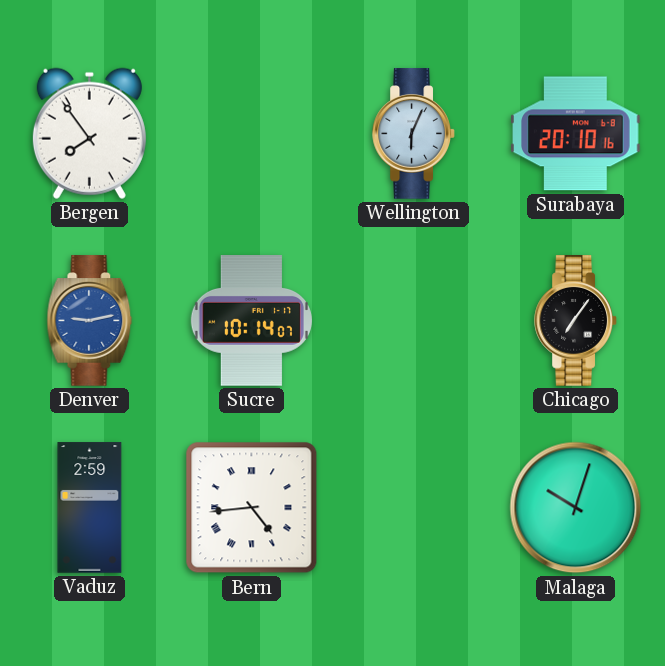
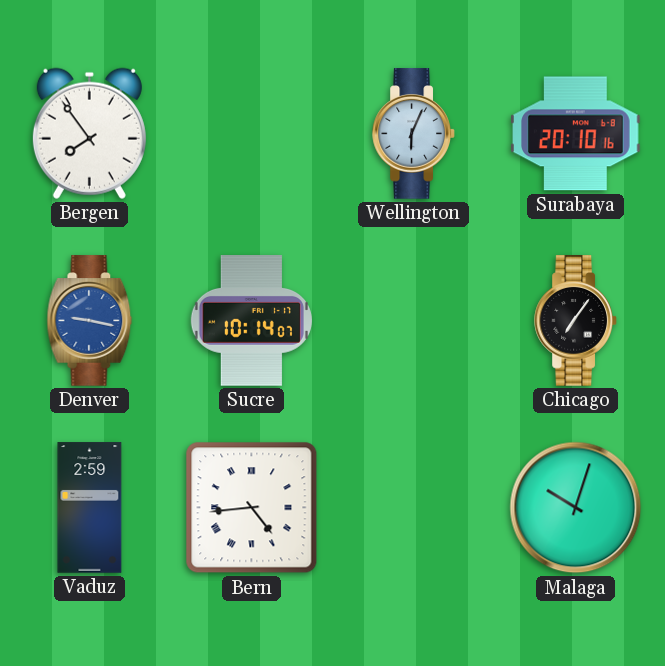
Denver: 9:13 -> 9:17 (90, 321)
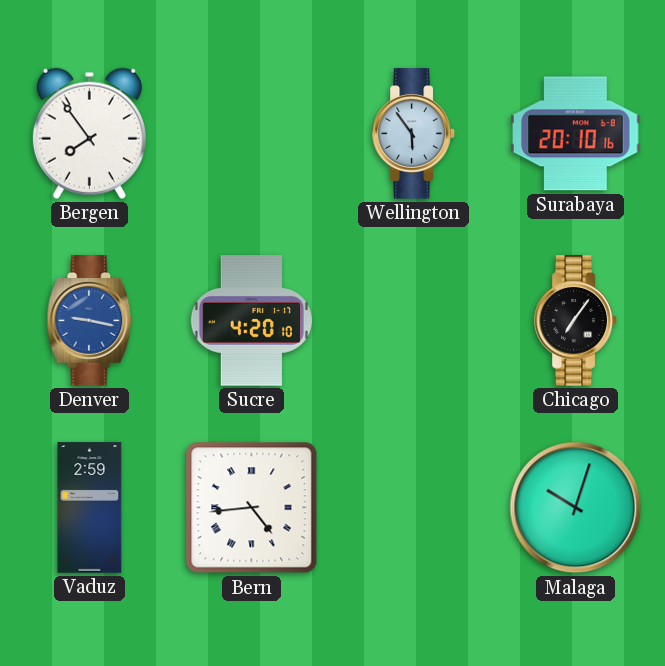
Wellington: 6:04 -> 5:54 (414, 134)
Sucre: 10:14 -> 4:20 (251, 321)
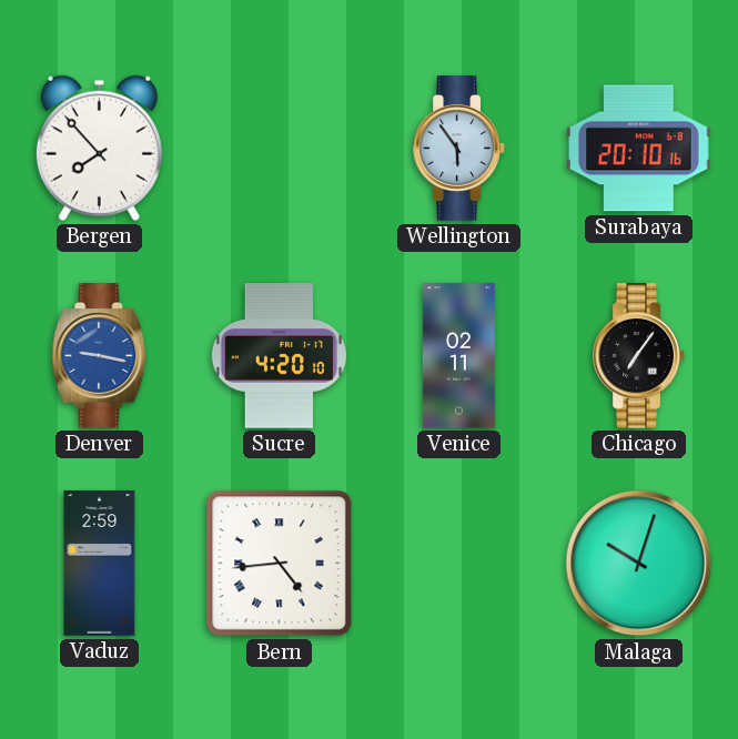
Bergen: 7:54 -> 7:53 (99, 148)
Venice: none -> 02:11 (458, 356)
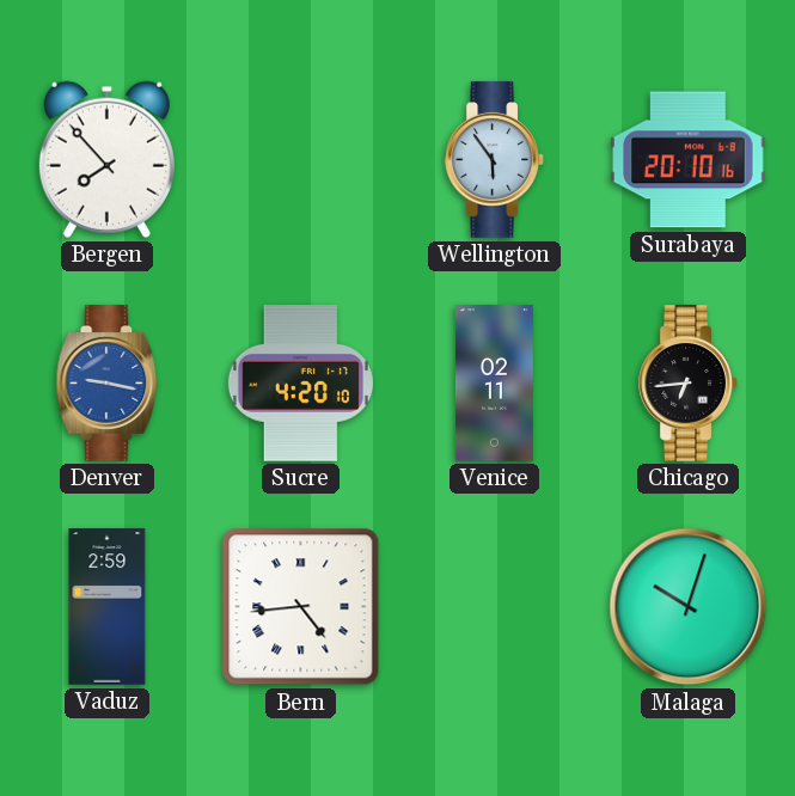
Chicago: 7:06 -> 6:44 (689, 384)
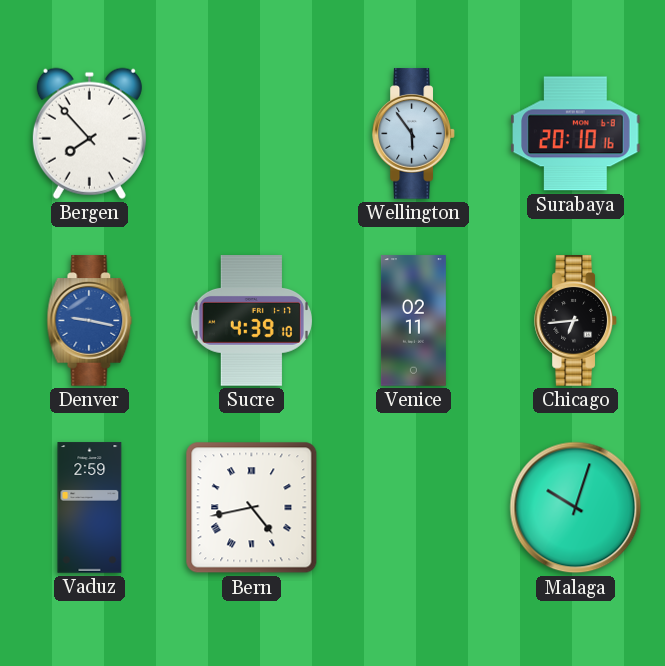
Sucre: 4:20 -> 4:39 (251, 321)
Bern: 4:44 -> 4:43 (252, 508)
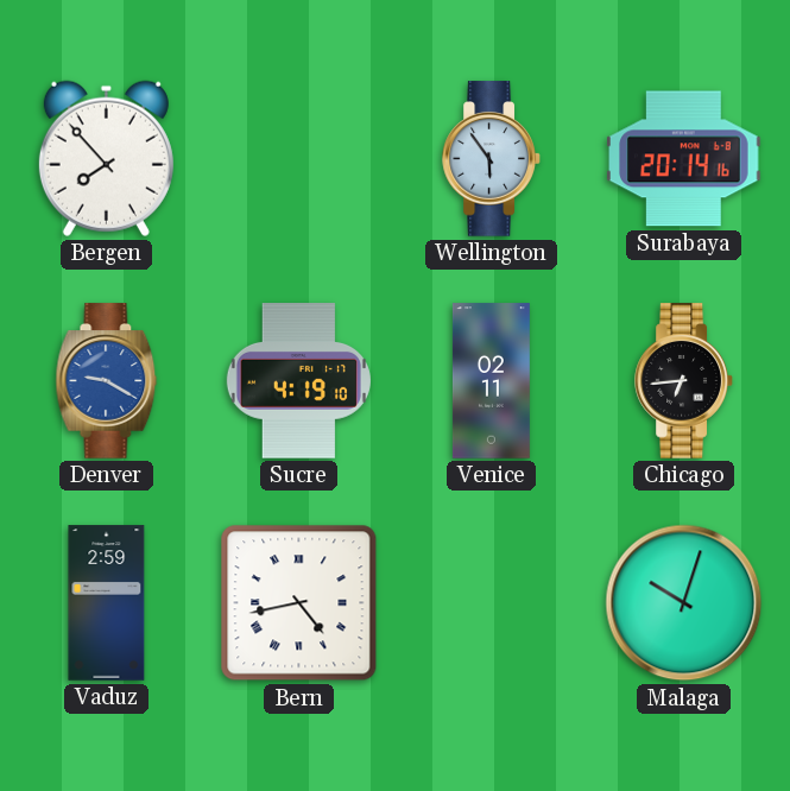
Surabaya: 20:10 -> 20:14 (684, 159)
Denver: 9:17 -> 9:20 (107, 381)
Sucre: 4:39 -> 4:19 (298, 381)
